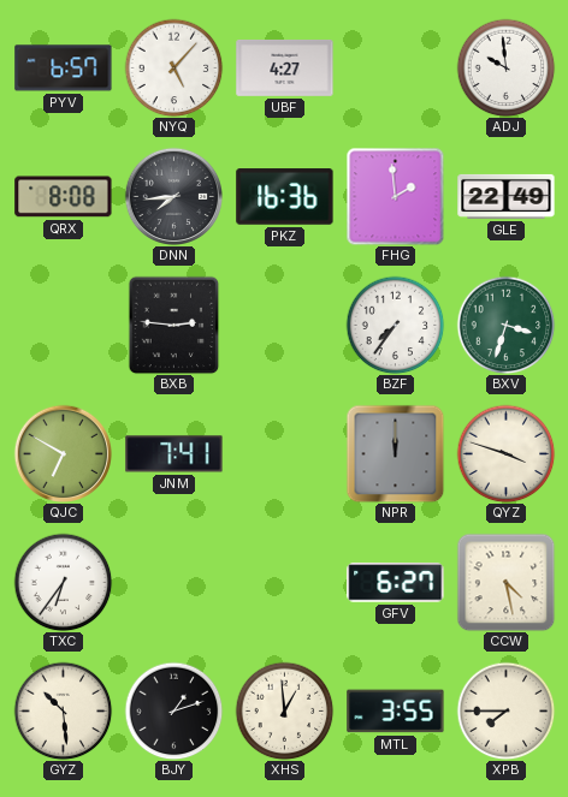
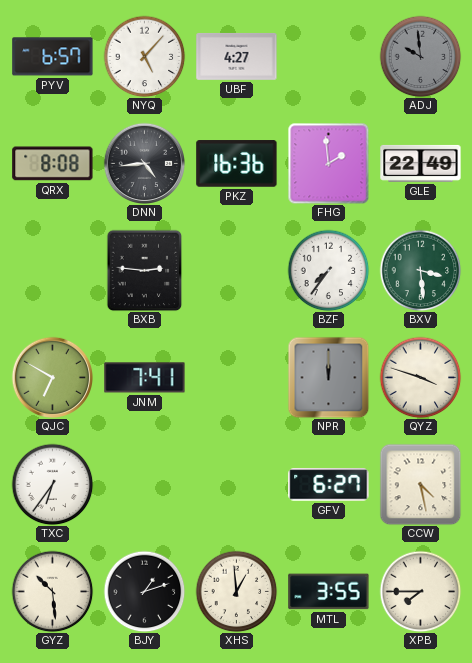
ADJ dial: white -> grey (420, 56)
DNN: 7:44 -> 4:44 (144, 163)
BXV: 3:33 -> 3:29 (420, 270)
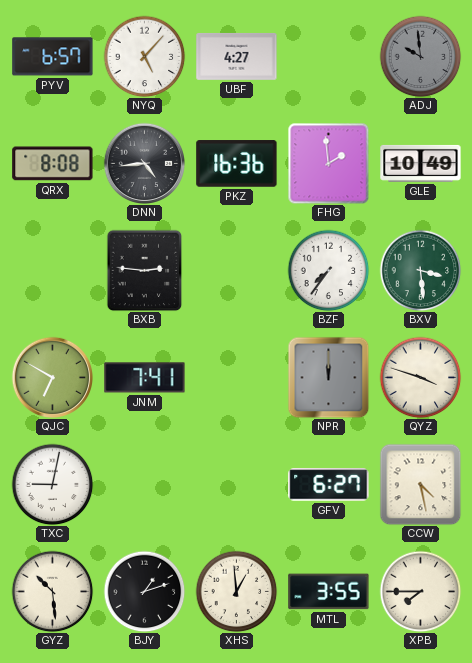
GLE: 22:49 -> 10:49 (421, 163)
TXC: 6:36 -> 9:02 (52, 484)
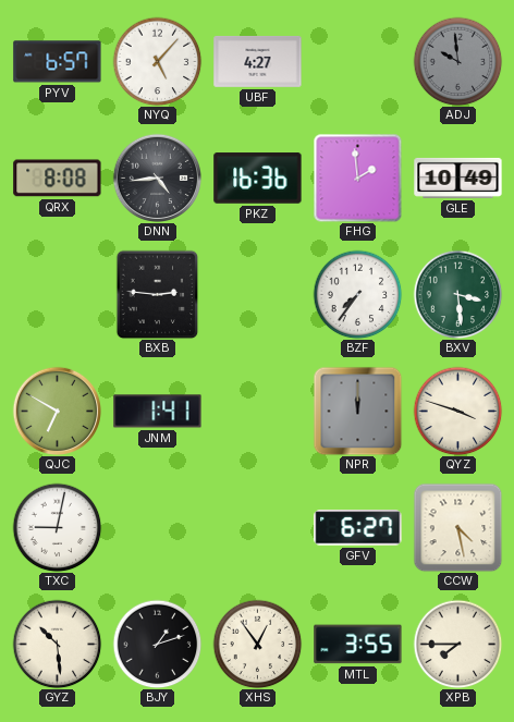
JNM: 7:41 -> 1:41 (158, 412)
XHS: 12:59 -> 12:54 (257, 644)
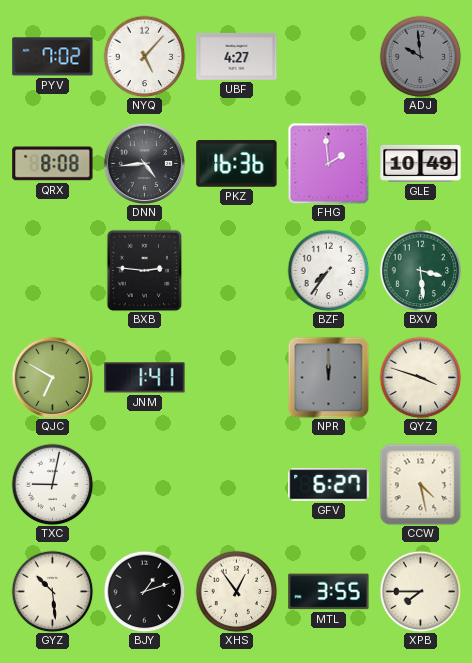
PYV: 6:57 -> 7:02 (53, 57)
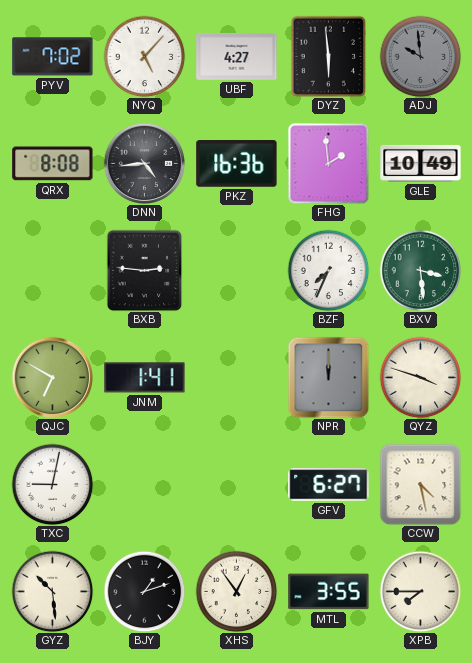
DYZ: none -> 5:59 (329, 56)
BZF: 7:36 -> 7:34 (328, 270)
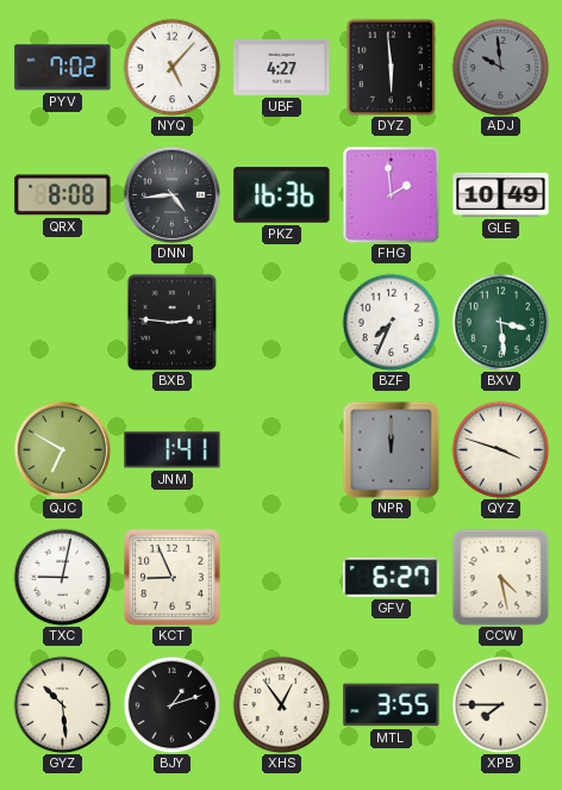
KCT: none -> 8:56 (173, 578)
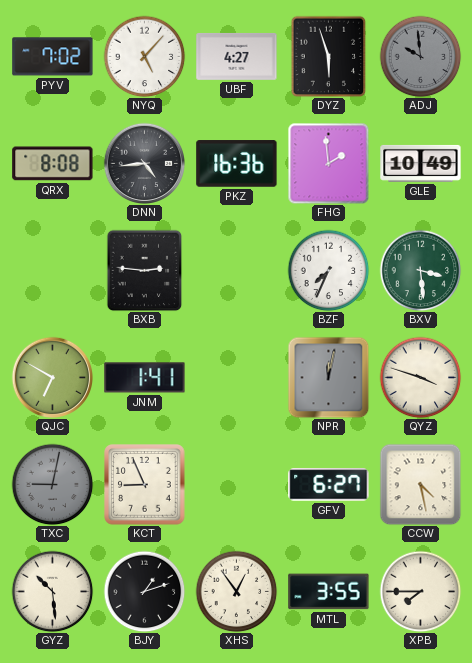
DYZ: 5:59 -> 5:57 (329, 56)
NPR: 12:00 -> 12:02 (328, 377)
TXC dial: white -> grey (52, 484)
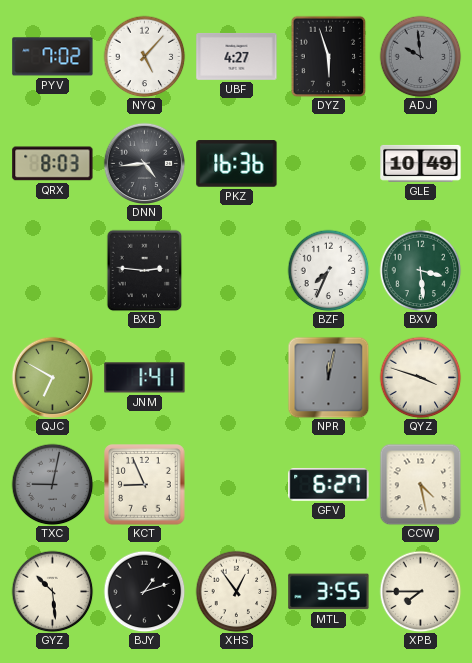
QRX: 8:08 -> 8:03 (53, 164)
FHG: 1:59 -> none (328, 163)
